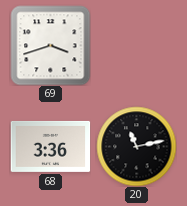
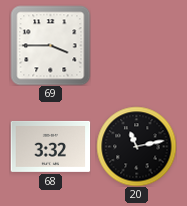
69: 3:42 -> 3:45 (50, 45)
68: 3:36 -> 3:32 (50, 146)
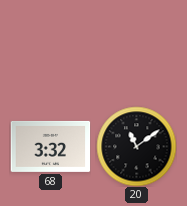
69: 3:45 -> none (50, 45)
20: 11:13 -> 11:09 (136, 146)
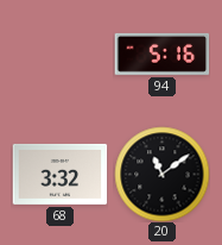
94: none -> 5:16 (161, 54)
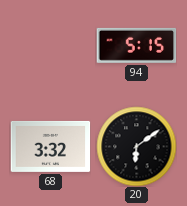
94: 5:16 -> 5:15 (136, 45)
20: 11:09 -> 6:09 (136, 146)
